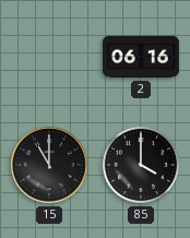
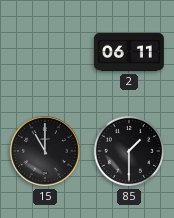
2: 06:16 -> 06:11 (130, 52)
85: 4:00 -> 1:30 (129, 151)
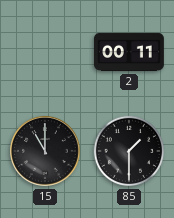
2: 06:11 -> 00:11 (130, 52)
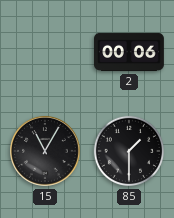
2: 00:11 -> 00:06 (130, 52)
15: 11:00 -> 11:05 (45, 151)
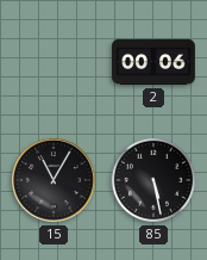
85: 1:30 -> 5:28 (153, 180)
